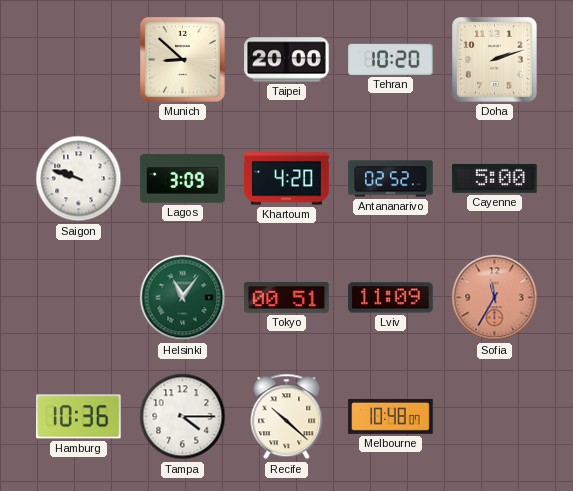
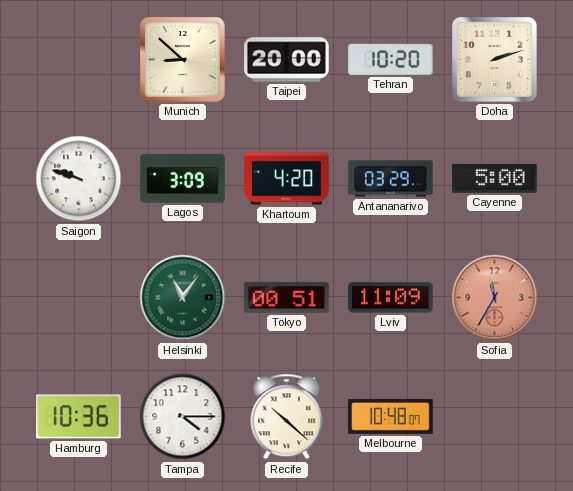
Antananarivo: 02:52 -> 03:29 (391, 179)
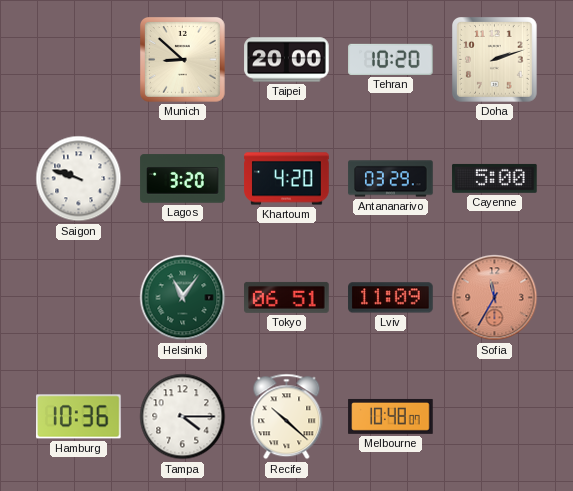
Lagos: 3:09 -> 3:20 (183, 179)
Tokyo: 00:51 -> 06:51 (287, 297)
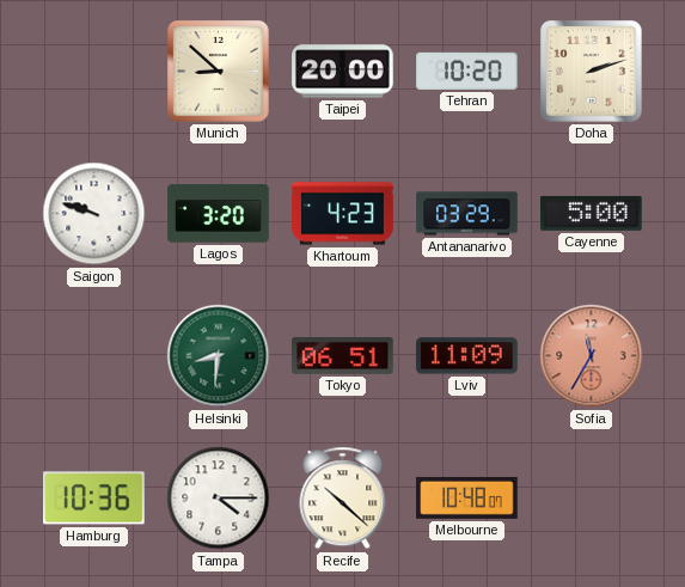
Khartoum: 4:20 -> 4:23 (343, 214)
Helsinki: 11:06 -> 8:31 (219, 356)
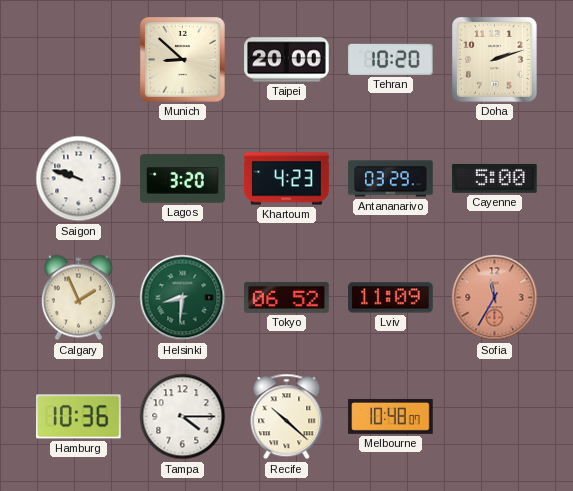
Calgary: none -> 1:56 (78, 298)
Tokyo: 06:51 -> 06:52 (287, 297)
